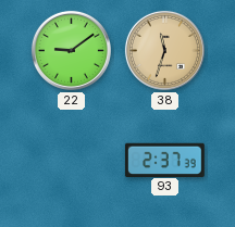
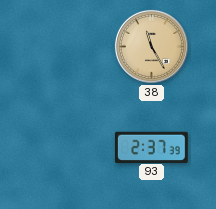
22: 9:09 -> none (71, 50)
38: 11:33 -> 11:25 (151, 46)
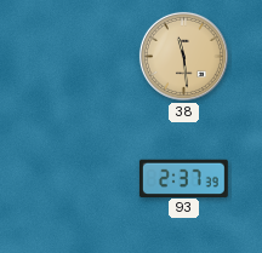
38: 11:25 -> 11:29 (183, 56)
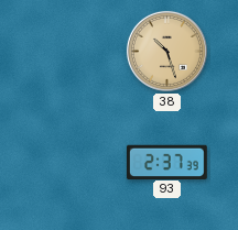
38: 11:29 -> 10:27 (166, 51)
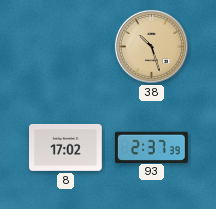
8: none -> 17:02 (66, 147)
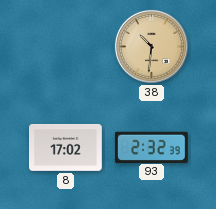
38: 10:27 -> 10:31 (151, 46)
93: 2:37 -> 2:32 (151, 147)
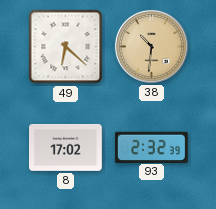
49: none -> 6:22 (66, 47)
